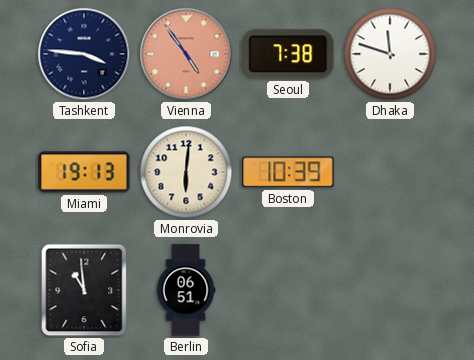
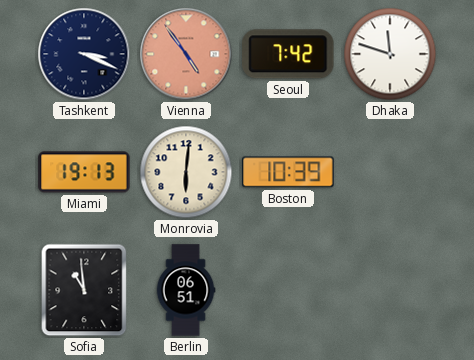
Tashkent: 3:46 -> 3:19 (84, 54)
Seoul: 7:38 -> 7:42 (288, 54)
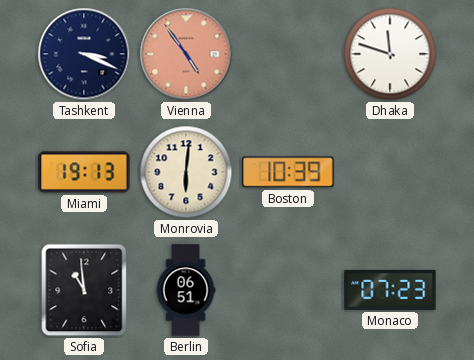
Seoul: 7:42 -> none (288, 54)
Monaco: none -> 07:23 (390, 290)
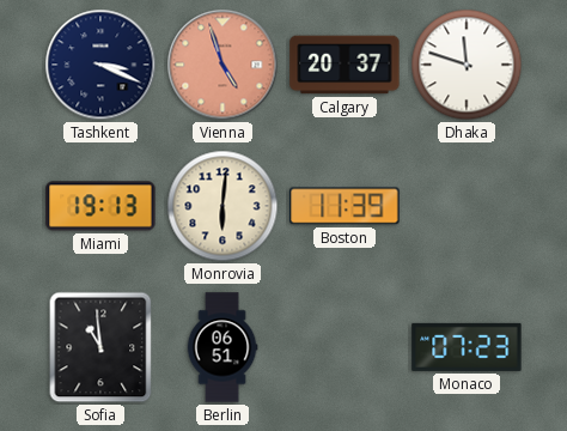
Vienna: 4:54 -> 4:57 (222, 65)
Calgary: none -> 20:37 (345, 65)
Boston: 10:39 -> 11:39 (345, 206)
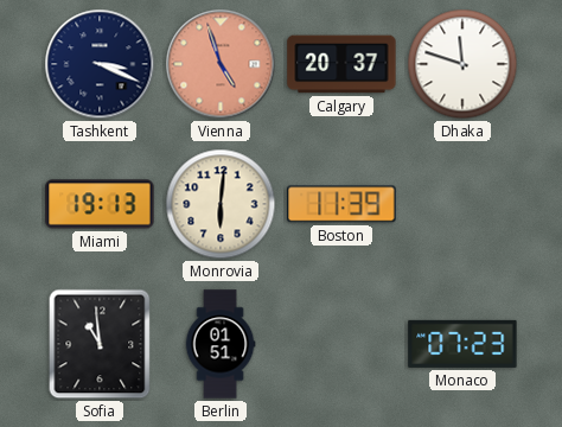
Berlin: 06:51 -> 01:51 (221, 344)
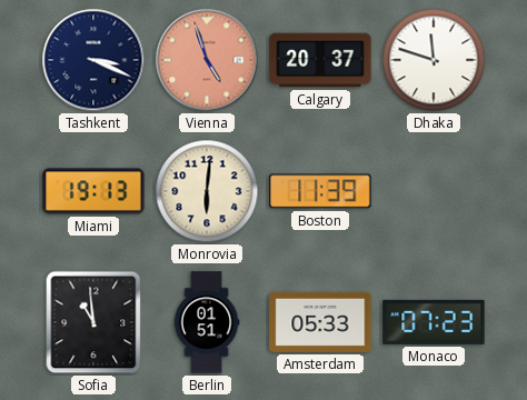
Amsterdam: none -> 05:33 (320, 322)
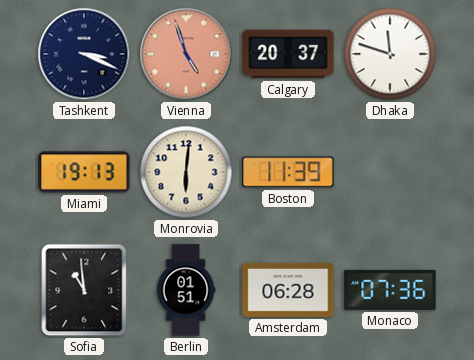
Amsterdam: 05:33 -> 06:28 (288, 290)
Monaco: 07:23 -> 07:36 (390, 290)
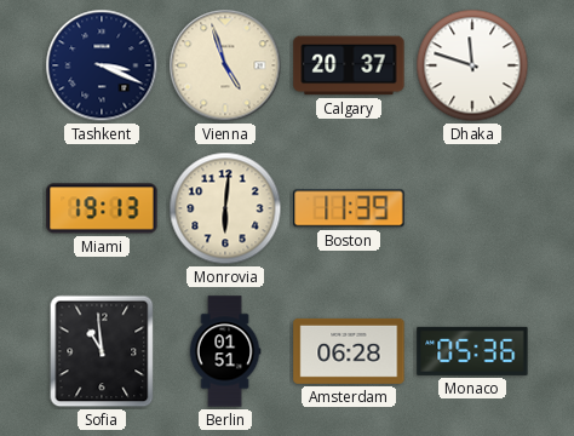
Vienna dial: salmon -> cream (225, 65)
Monaco: 07:36 -> 05:36 (472, 351)
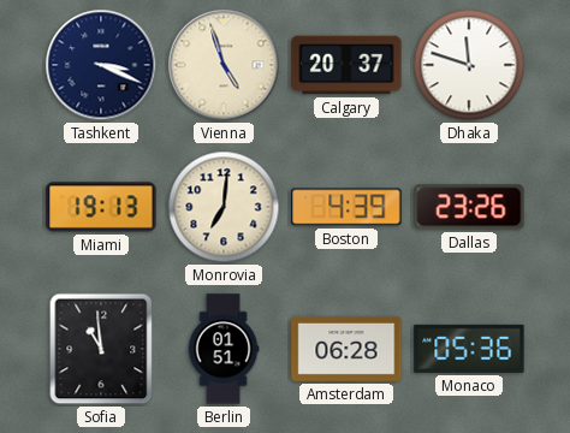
Monrovia: 6:01 -> 7:01 (224, 207)
Boston: 11:39 -> 4:39 (346, 207)
Dallas: none -> 23:26 (469, 207)
